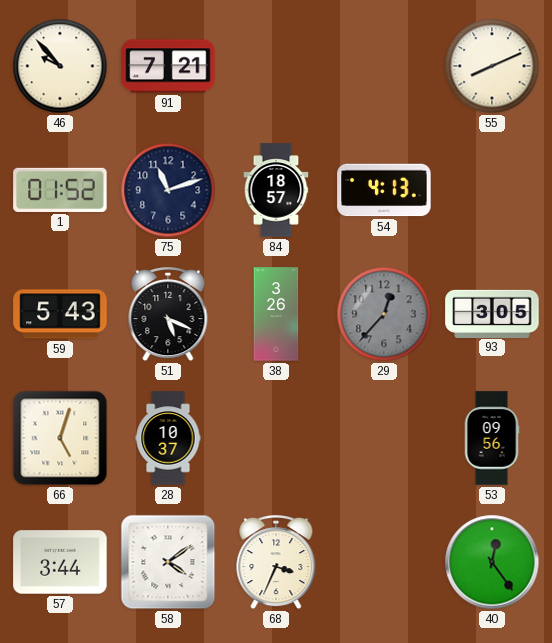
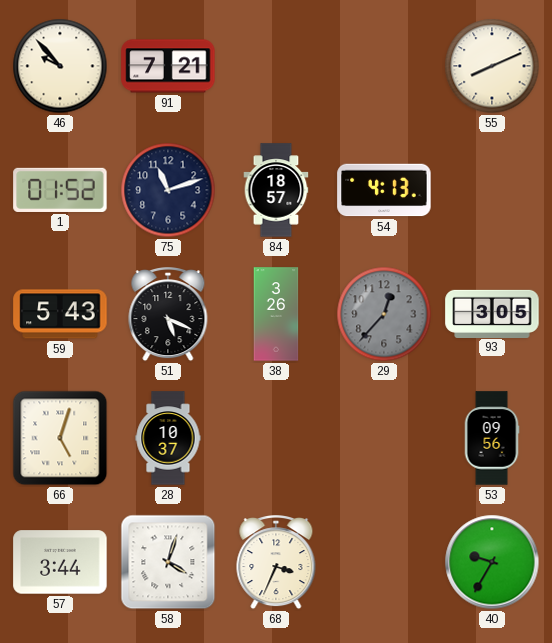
58: 4:09 -> 4:03 (168, 562)
40: 12:24 -> 9:35 (492, 562)
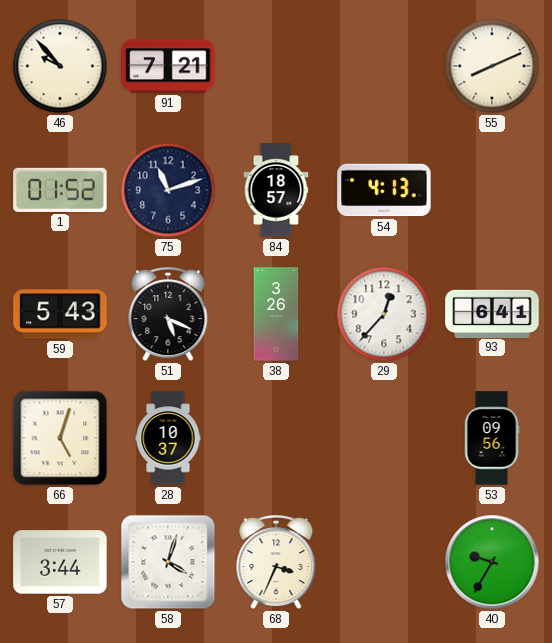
29 dial: grey -> white (384, 314)
93: 3:05 -> 6:41 (492, 313)
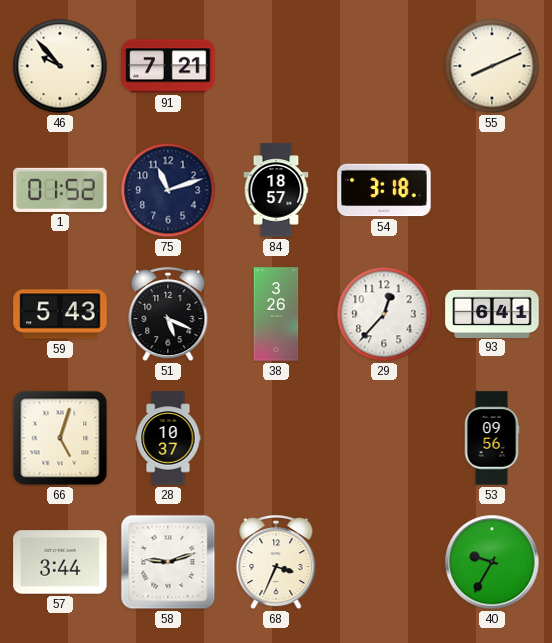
54: 4:13 -> 3:18 (384, 190)
58: 4:03 -> 9:12 (168, 562)
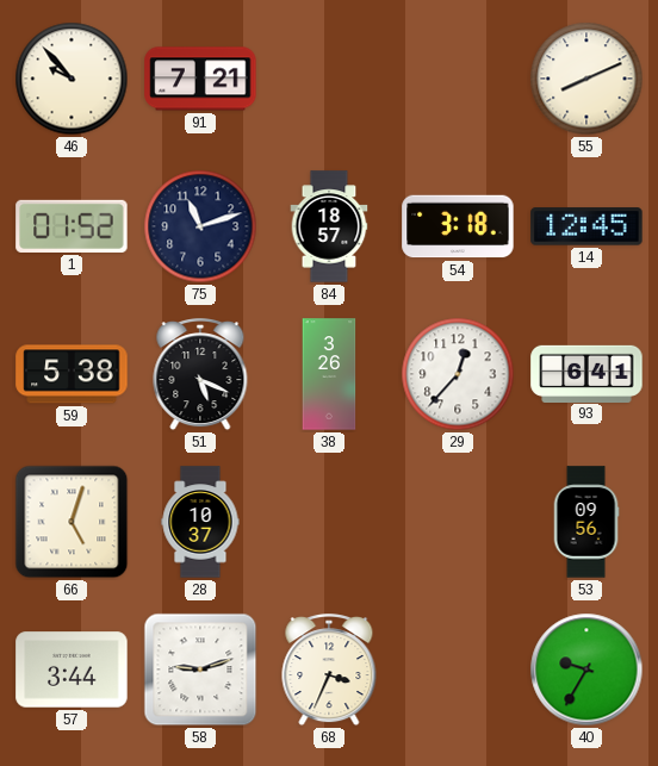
14: none -> 12:45 (586, 226)
59: 5:43 -> 5:38 (72, 374)
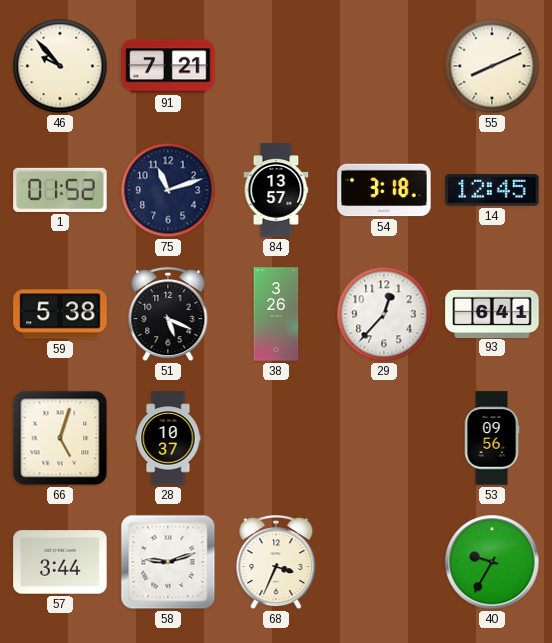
84: 18:57 -> 13:57 (276, 190)
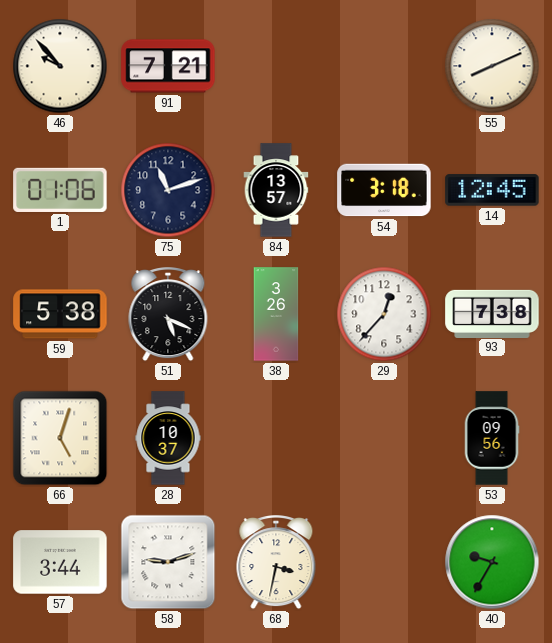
1: 01:52 -> 01:06 (60, 190)
93: 6:41 -> 7:38 (492, 313)
68: 3:34 -> 3:32 (276, 563)
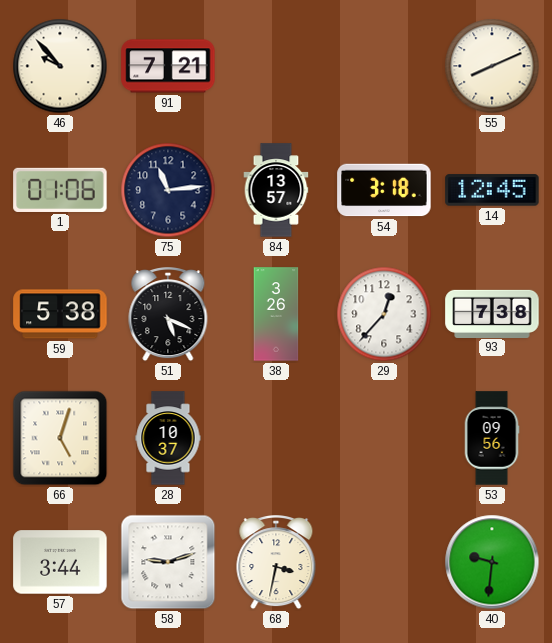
75: 11:12 -> 11:14 (168, 190)
40: 9:35 -> 9:31 (492, 562)
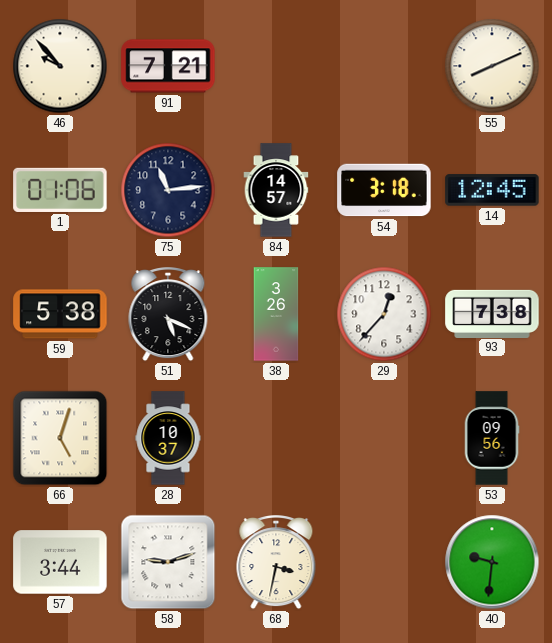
84: 13:57 -> 14:57 (276, 190)
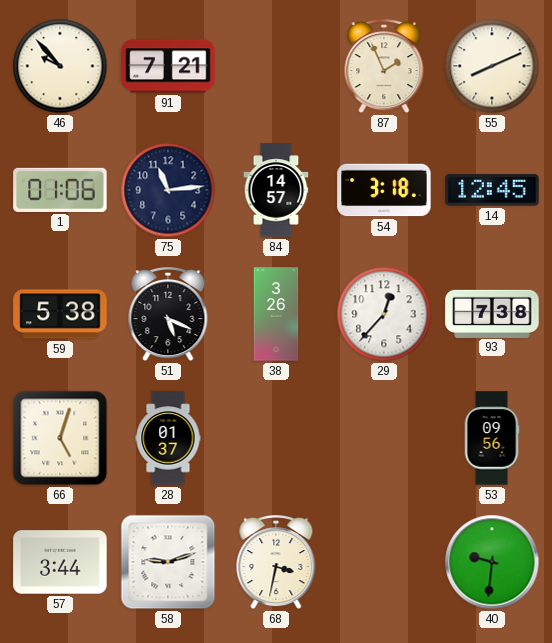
87: none -> 1:56 (384, 67)
28: 10:37 -> 01:37 (168, 438)
